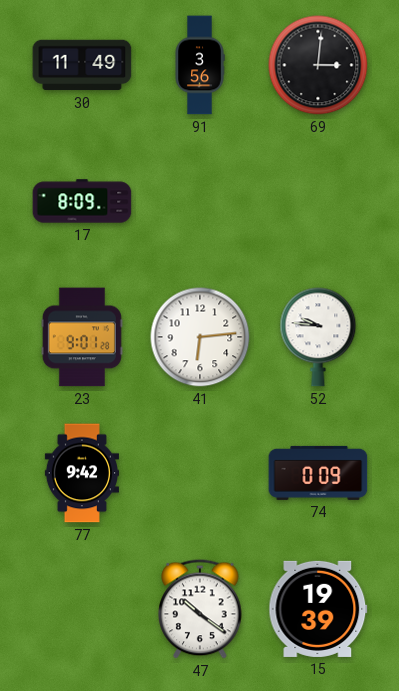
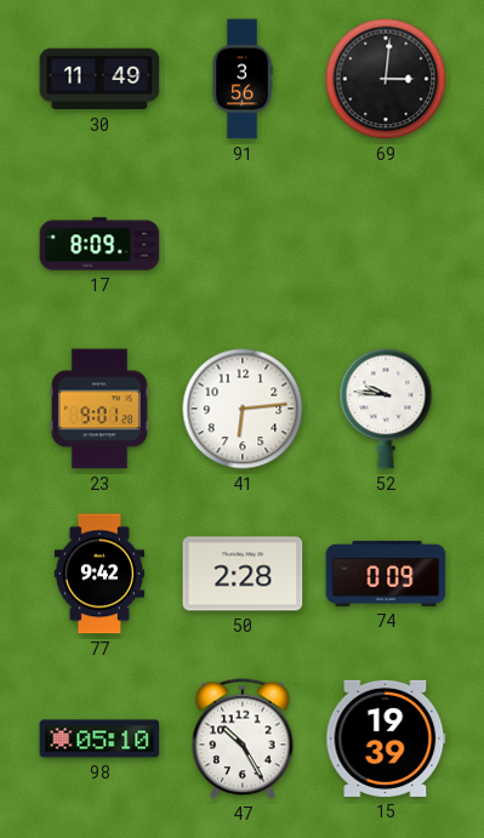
50: none -> 2:28 (243, 574)
98: none -> 05:10 (99, 739)
47: 10:21 -> 10:25 (243, 739)
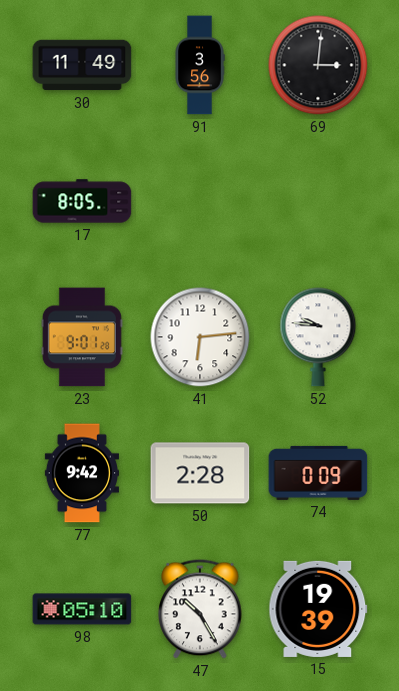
17: 8:09 -> 8:05 (82, 201)
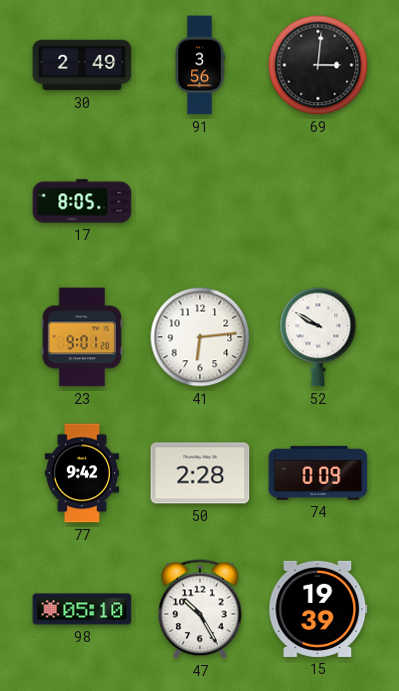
30: 11:49 -> 2:49 (82, 65)
52: 9:46 -> 9:50 (318, 337)
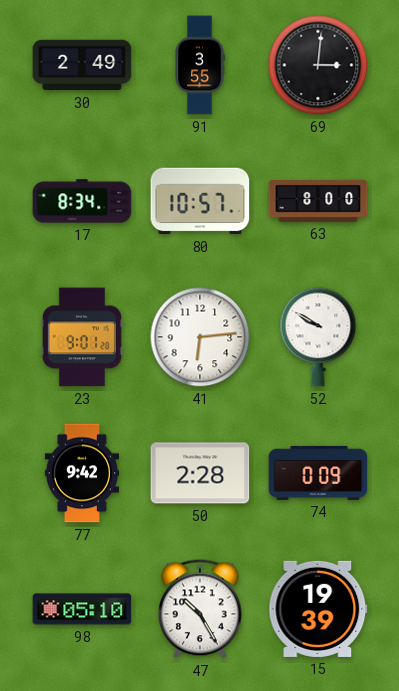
91: 3:56 -> 3:55 (200, 65)
17: 8:05 -> 8:34 (82, 201)
80: none -> 10:57 (200, 201)
63: none -> 8:00 (318, 201)
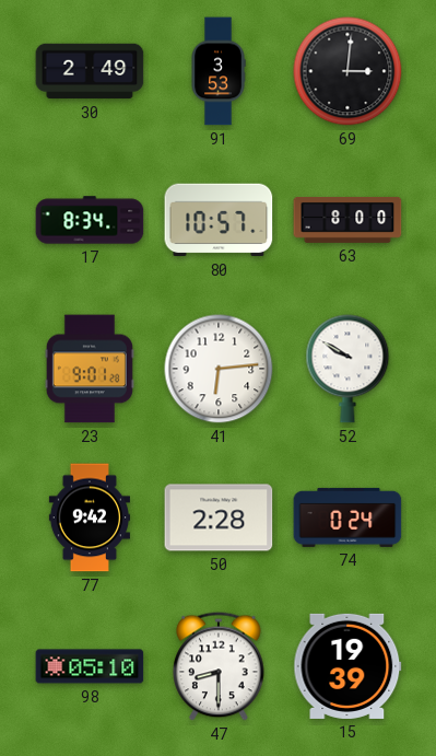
91: 3:55 -> 3:53 (219, 71)
74: 0:09 -> 0:24 (347, 517)
47: 10:25 -> 8:30 (219, 666)
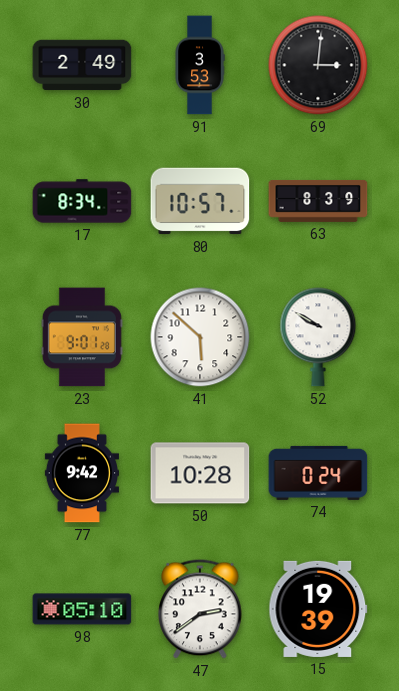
63: 8:00 -> 8:39 (318, 201)
41: 6:14 -> 5:52 (200, 337)
50: 2:28 -> 10:28 (200, 473)
47: 8:30 -> 2:39 (200, 609)
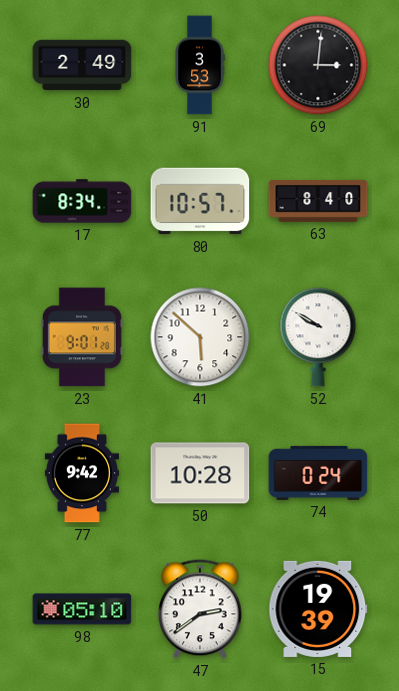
63: 8:39 -> 8:40 (318, 201)
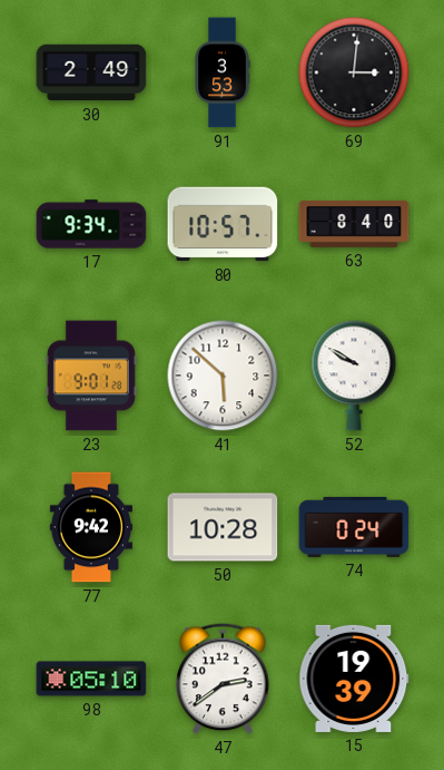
17: 8:34 -> 9:34 (91, 224)
